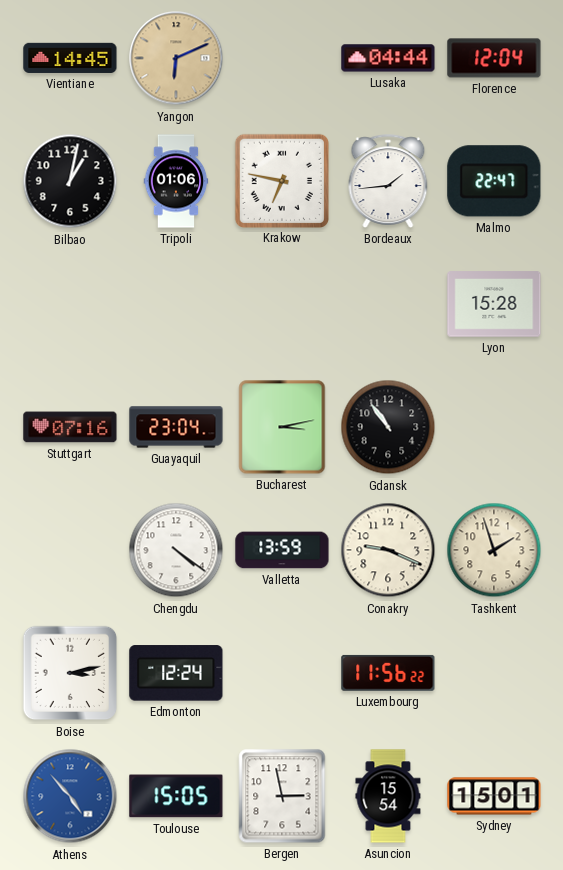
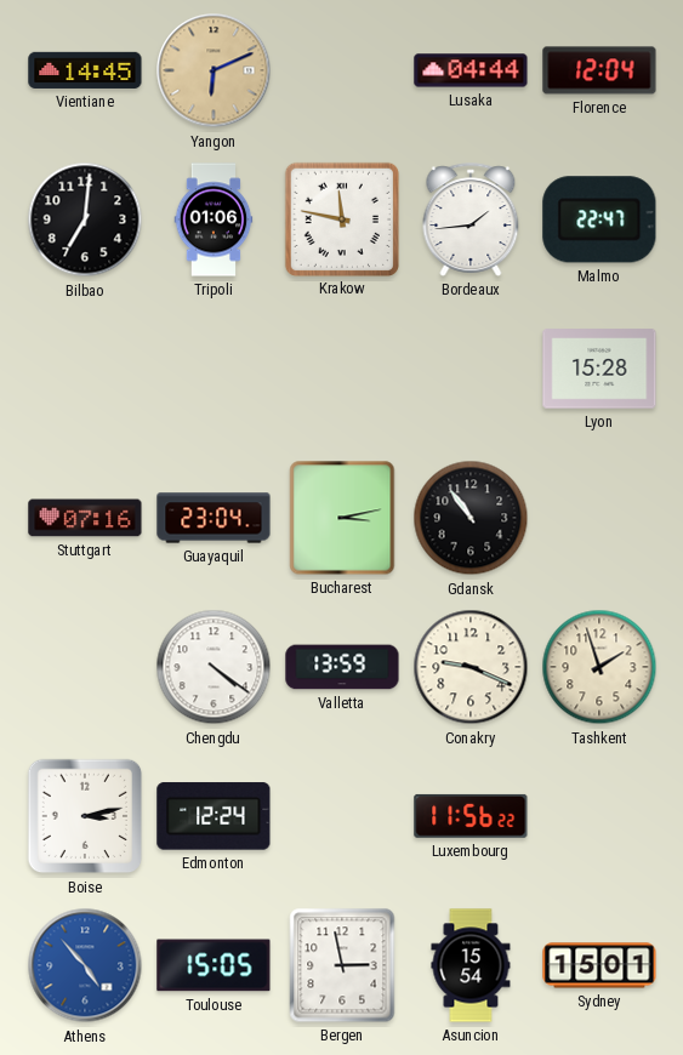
Bilbao: 1:02 -> 7:01 (85, 219)
Krakow: 6:47 -> 11:47 (341, 218)
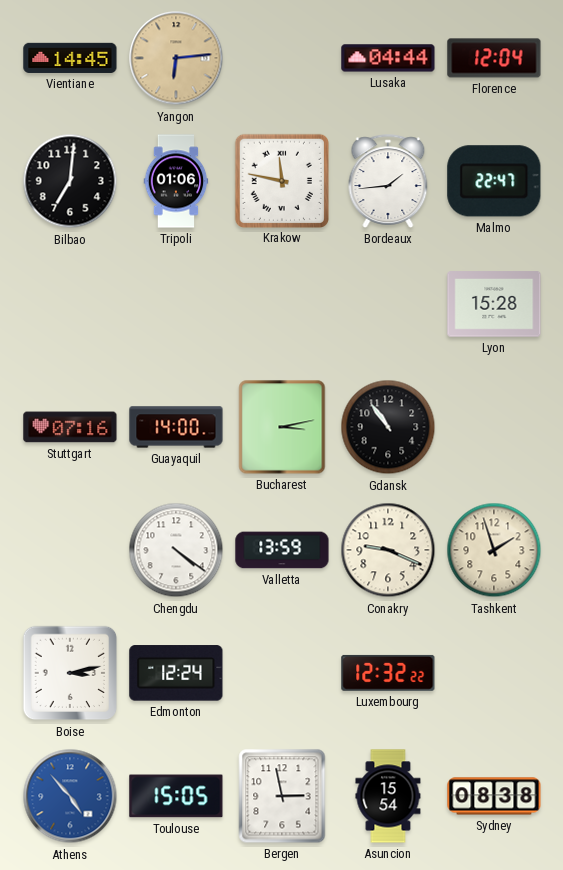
Yangon: 6:11 -> 6:14 (176, 58)
Guayaquil: 23:04 -> 14:00 (176, 427)
Luxembourg: 11:56 -> 12:32 (388, 673)
Sydney: 15:01 -> 08:38 (494, 796)
